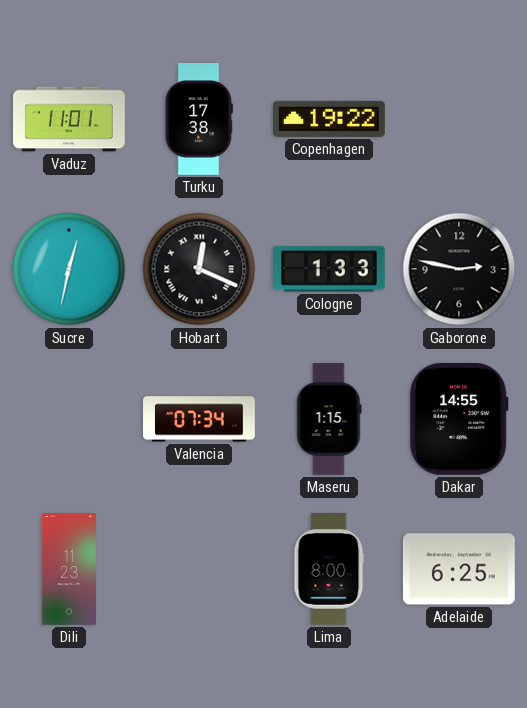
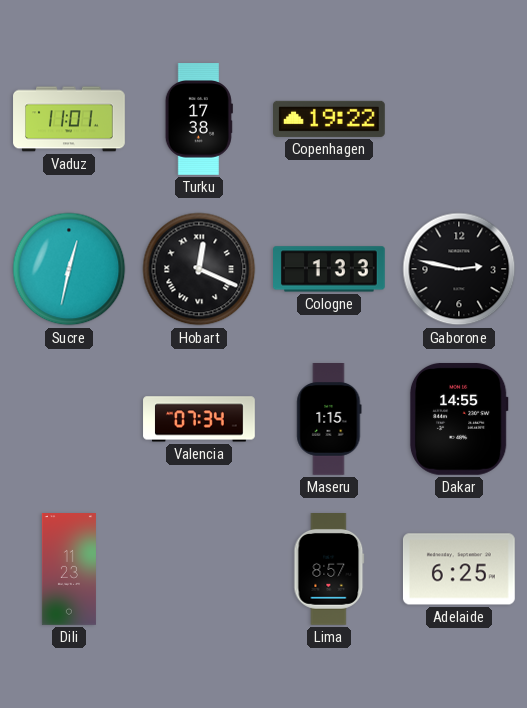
Lima: 8:00 -> 8:57 (329, 570)
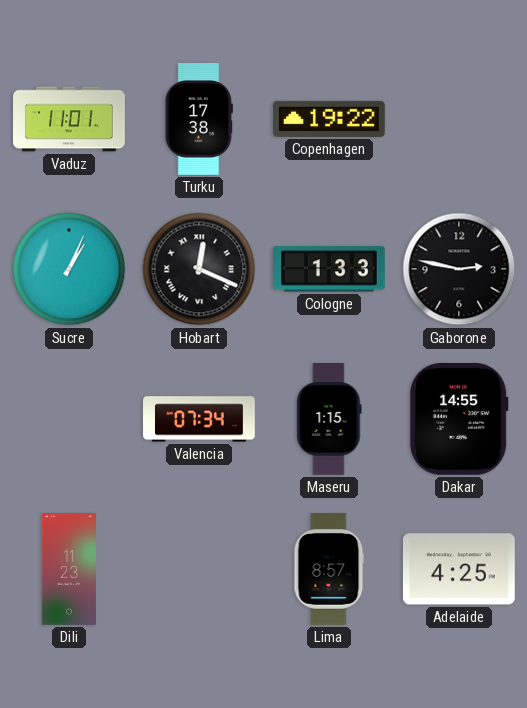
Sucre: 12:32 -> 1:04 (69, 269)
Adelaide: 6:25 -> 4:25 (459, 569)
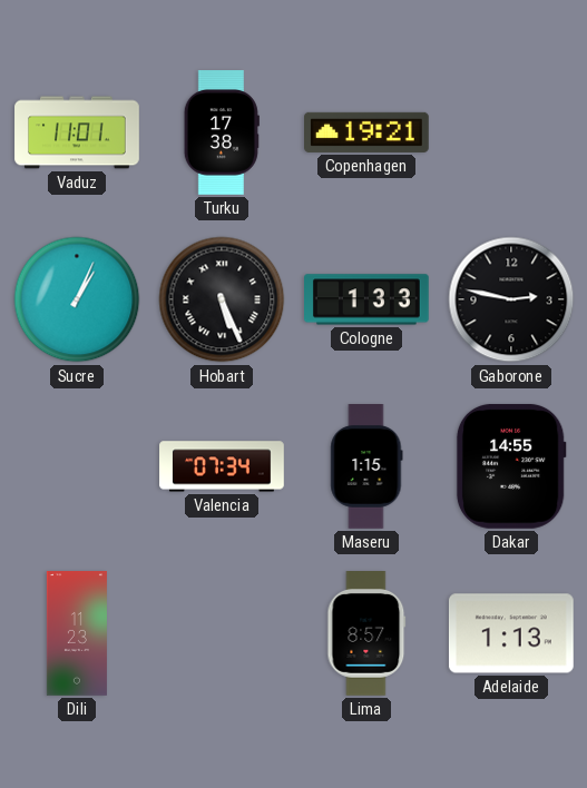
Copenhagen: 19:22 -> 19:21 (368, 132)
Hobart: 12:19 -> 5:26 (222, 299)
Adelaide: 4:25 -> 1:13 (511, 633)
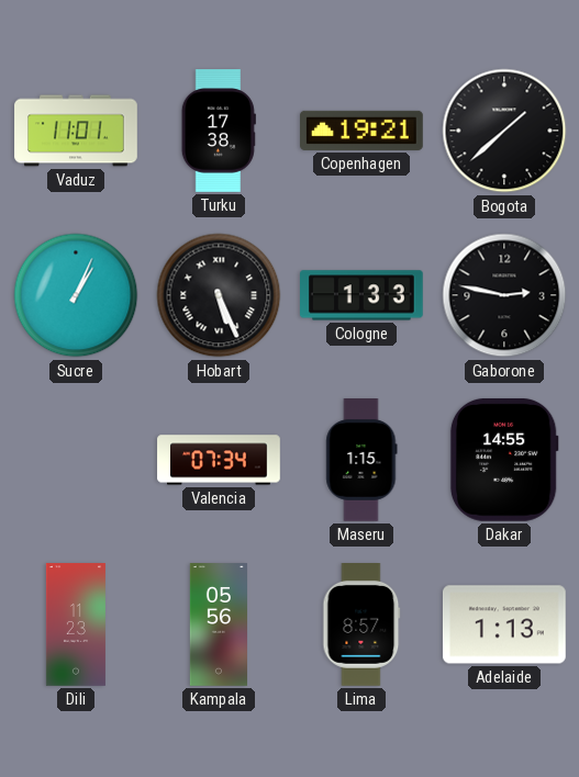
Bogota: none -> 1:38 (504, 131)
Kampala: none -> 05:56 (218, 624)
